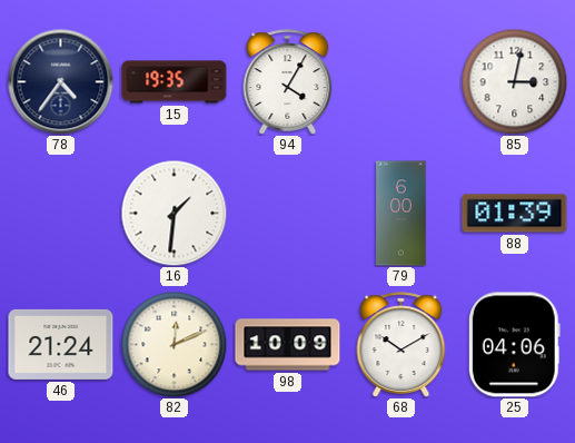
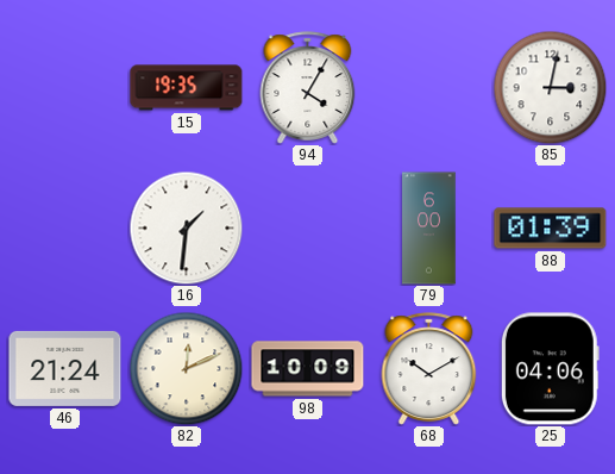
78: 4:36 -> none (60, 81)
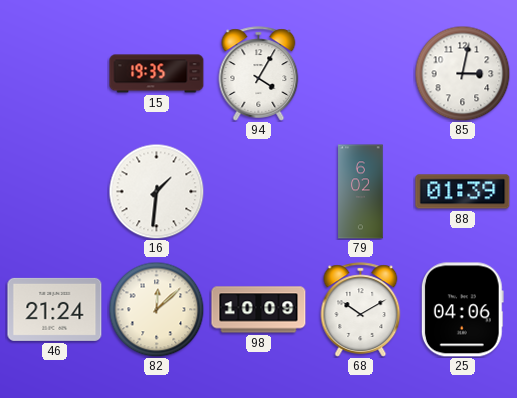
79: 6:00 -> 6:02 (361, 192)
82: 12:11 -> 12:08 (156, 309)
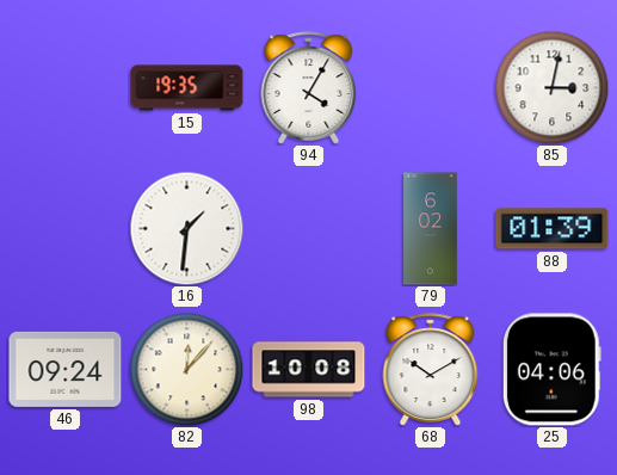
46: 21:24 -> 09:24 (66, 369)
82: 12:08 -> 12:07 (186, 369)
98: 10:09 -> 10:08 (309, 370)
